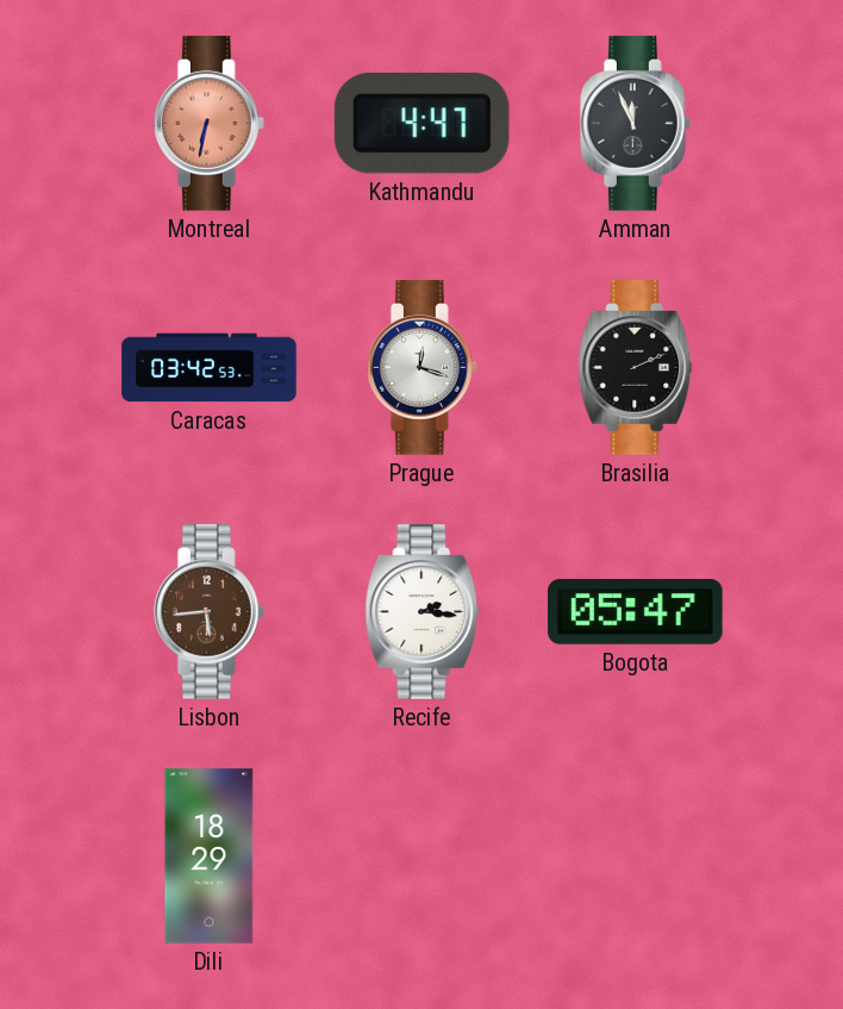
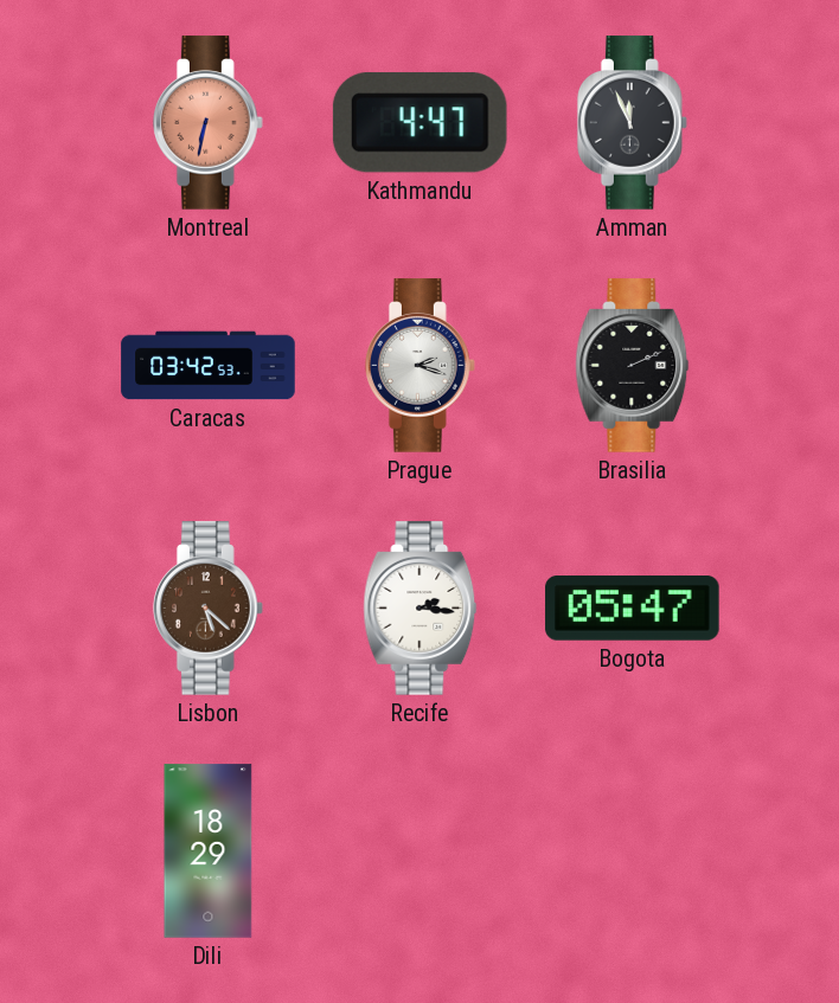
Prague: 12:18 -> 2:18 (420, 366)
Lisbon: 5:44 -> 5:22 (207, 609)
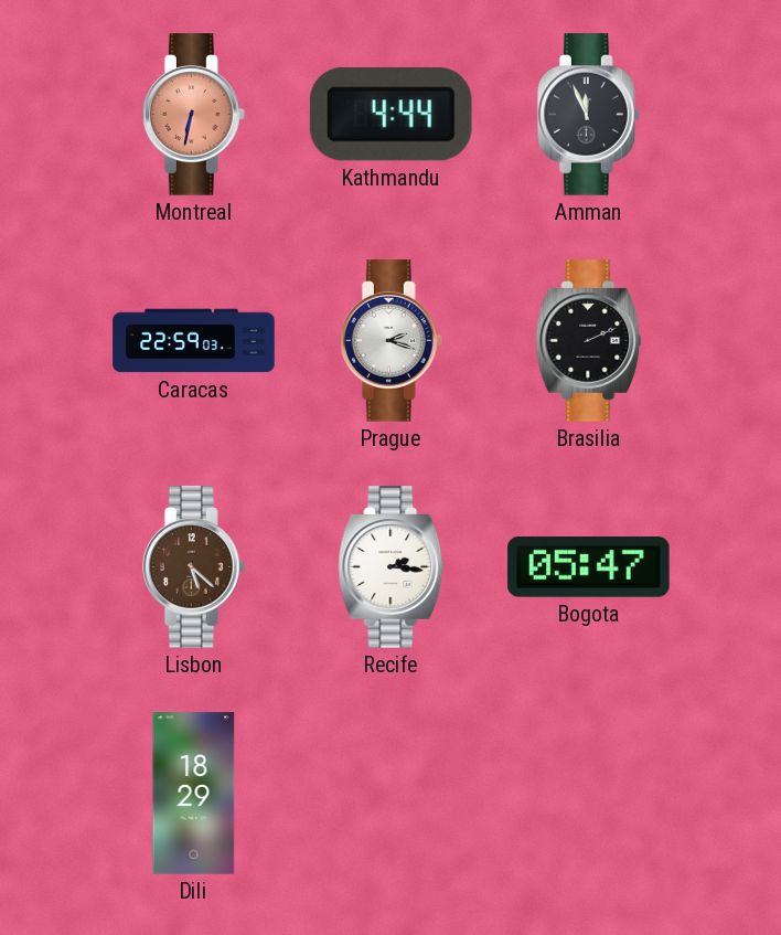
Kathmandu: 4:47 -> 4:44 (390, 114)
Caracas: 03:42 -> 22:59 (194, 341)
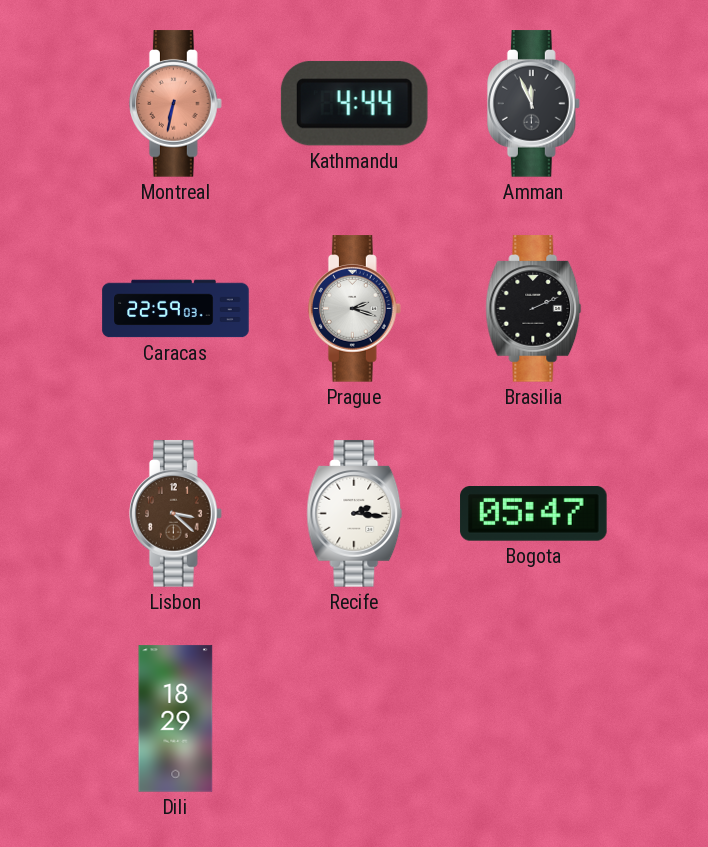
Lisbon: 5:22 -> 3:22 (175, 514)
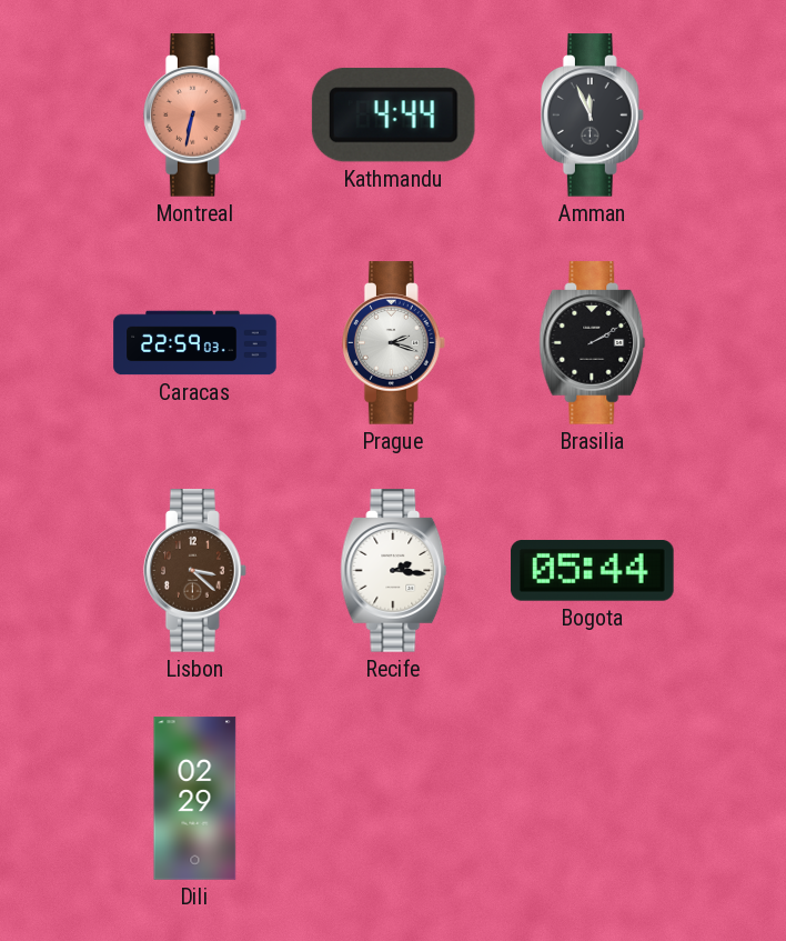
Brasilia: 2:11 -> 2:10 (593, 343)
Bogota: 05:47 -> 05:44 (593, 571)
Dili: 18:29 -> 02:29 (195, 799)
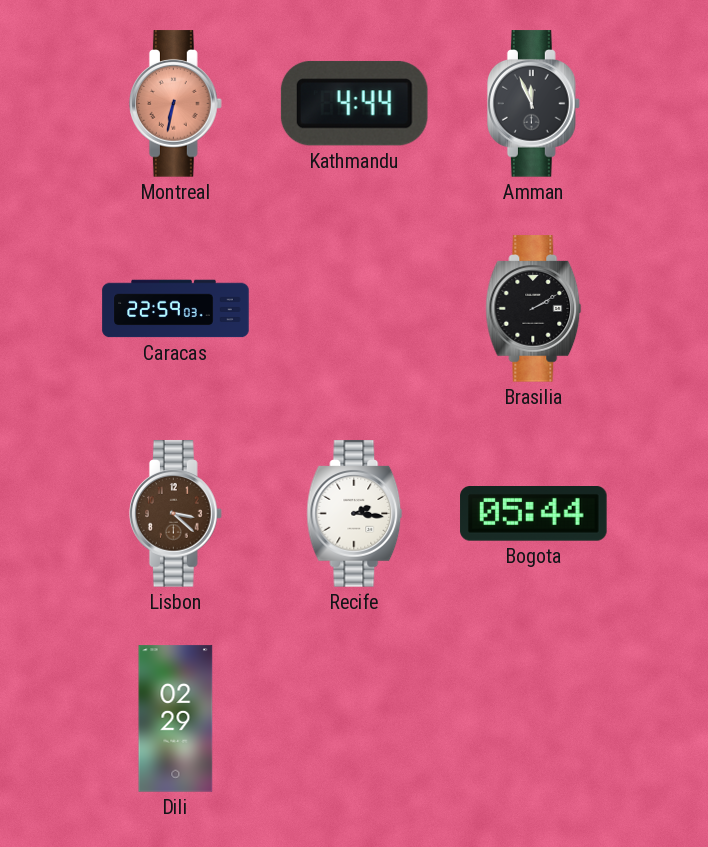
Prague: 2:18 -> none (393, 343)
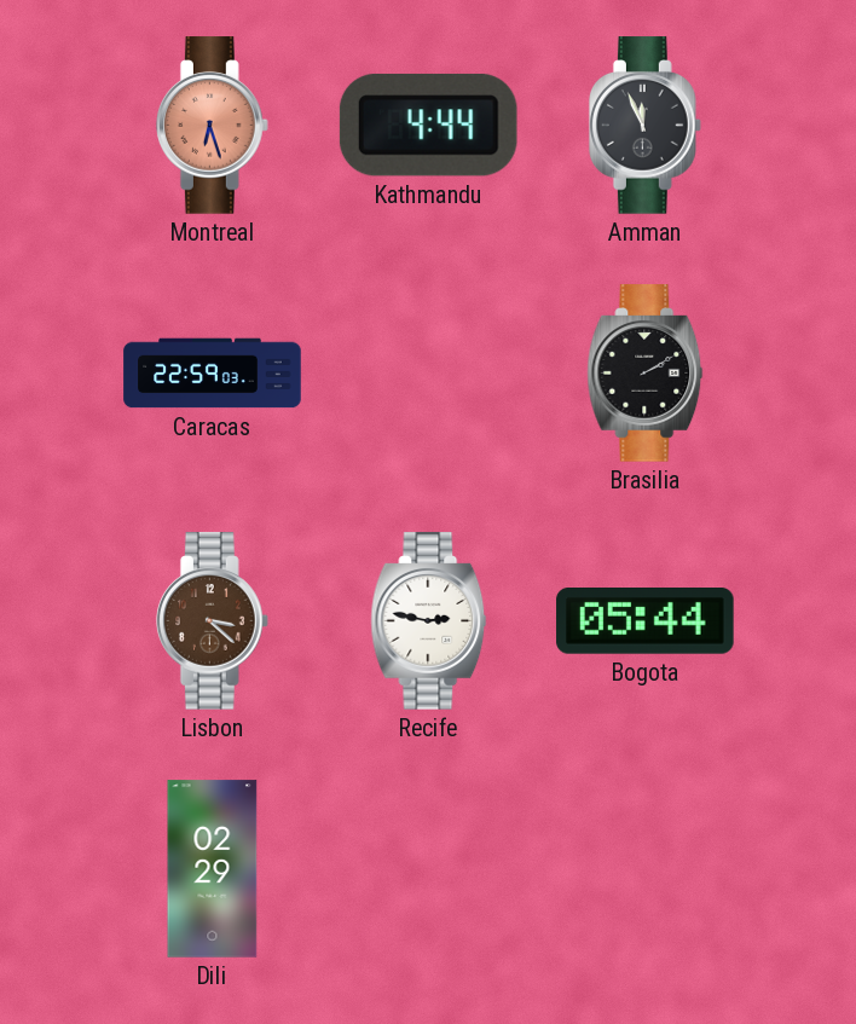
Montreal: 6:32 -> 6:27 (212, 126)
Recife: 2:16 -> 2:47 (429, 621)
